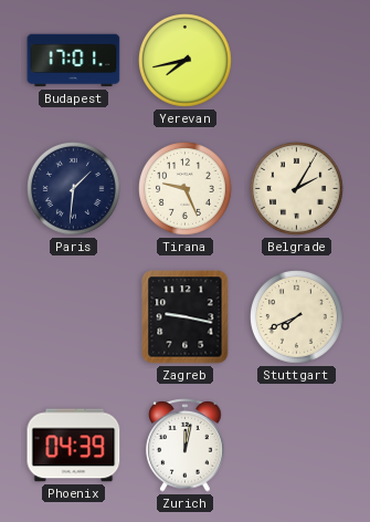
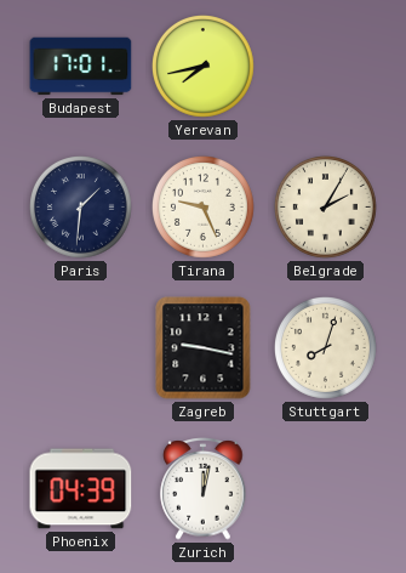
Stuttgart: 7:41 -> 8:03 (326, 348)
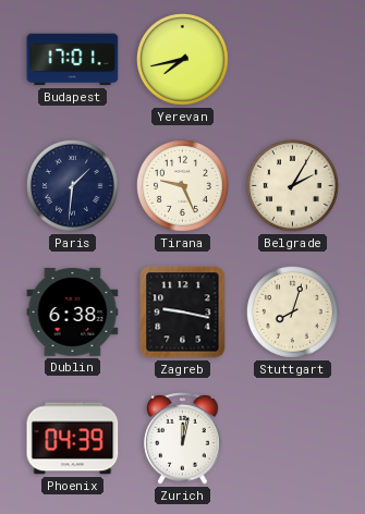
Dublin: none -> 6:38 (73, 313)
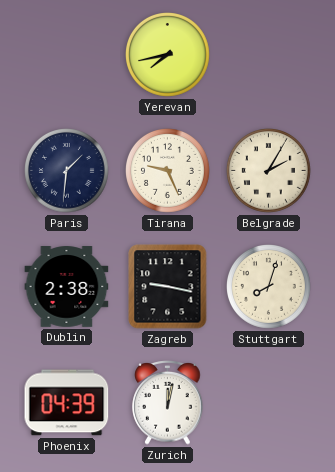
Budapest: 17:01 -> none (73, 60)
Dublin: 6:38 -> 2:38 (67, 287)
